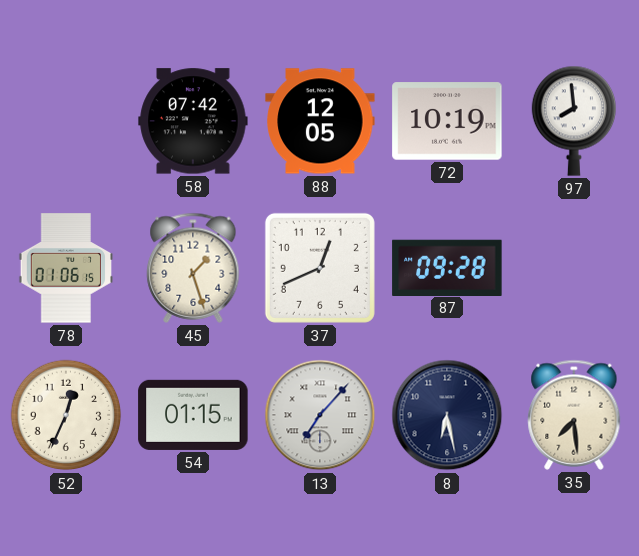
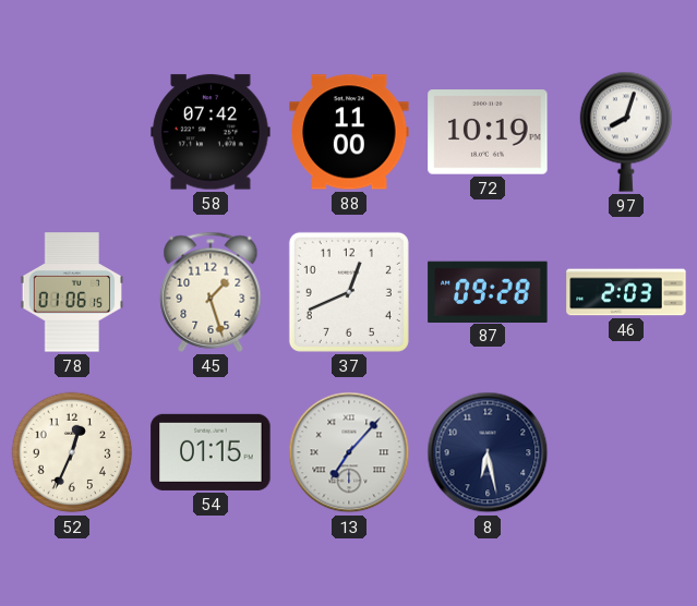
88: 12:05 -> 11:00 (349, 132)
97: 7:59 -> 8:03 (625, 132)
46: none -> 2:03 (626, 292)
35: 7:29 -> none (574, 415)
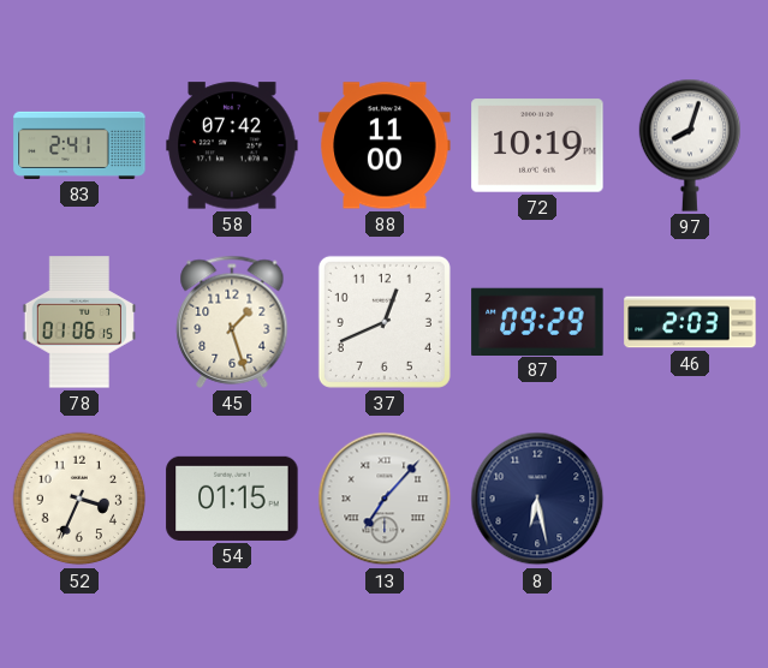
83: none -> 2:41 (79, 145)
87: 09:28 -> 09:29 (537, 321)
52: 12:34 -> 3:34 (79, 499)
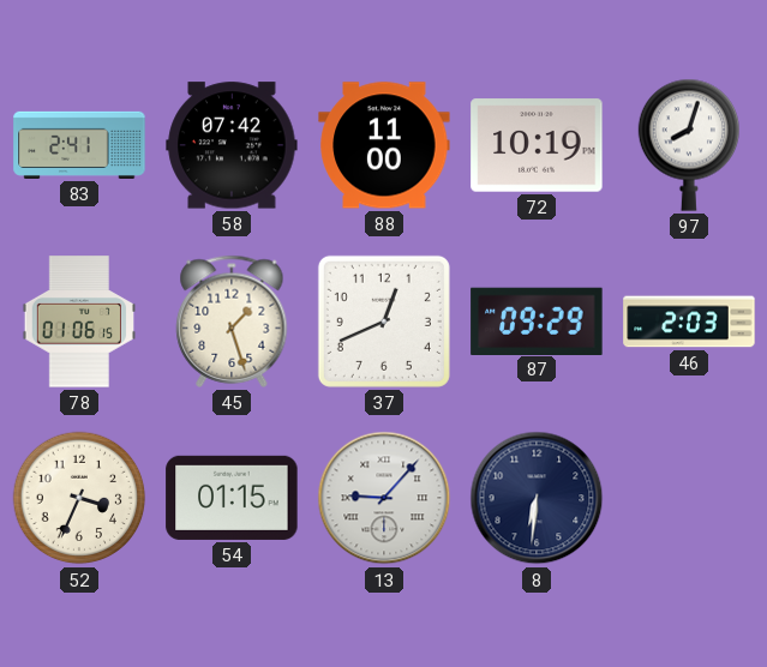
13: 7:07 -> 9:07 (384, 498)
8: 6:28 -> 6:31 (537, 498)
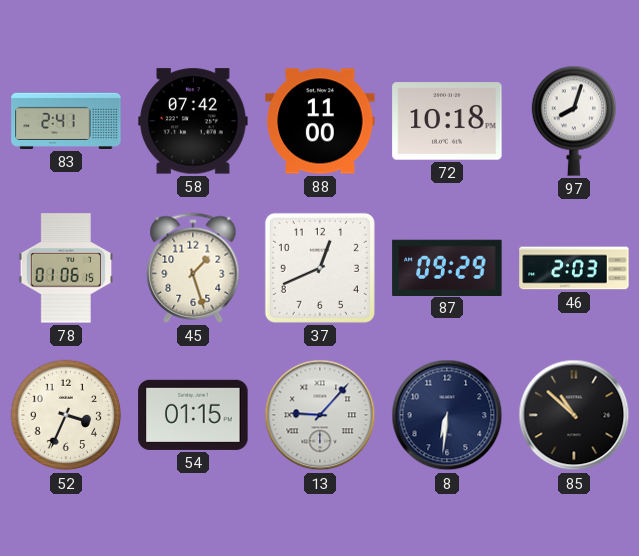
72: 10:19 -> 10:18 (447, 121)
85: none -> 10:52 (574, 415)
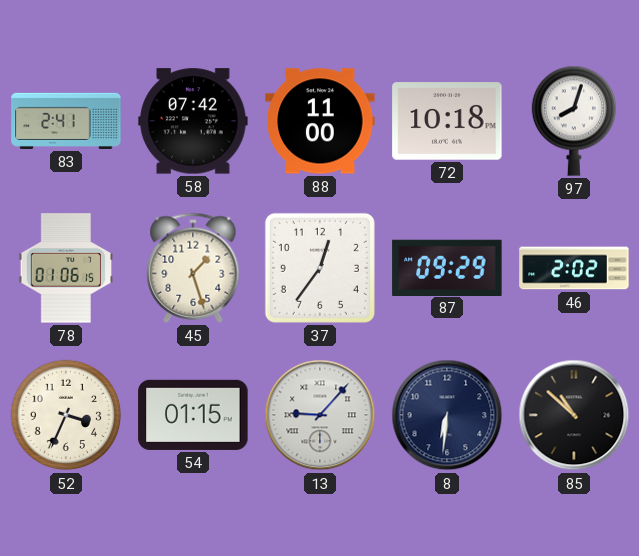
37: 12:41 -> 12:36 (320, 268)
46: 2:03 -> 2:02 (574, 268)
